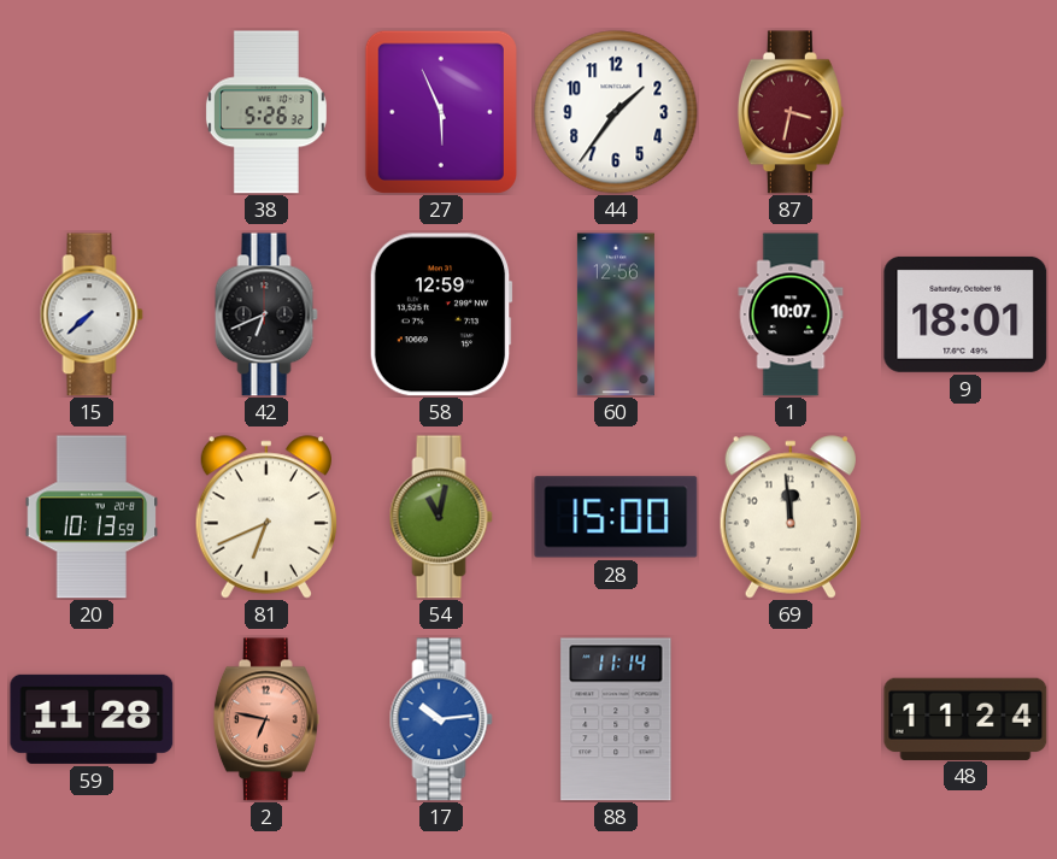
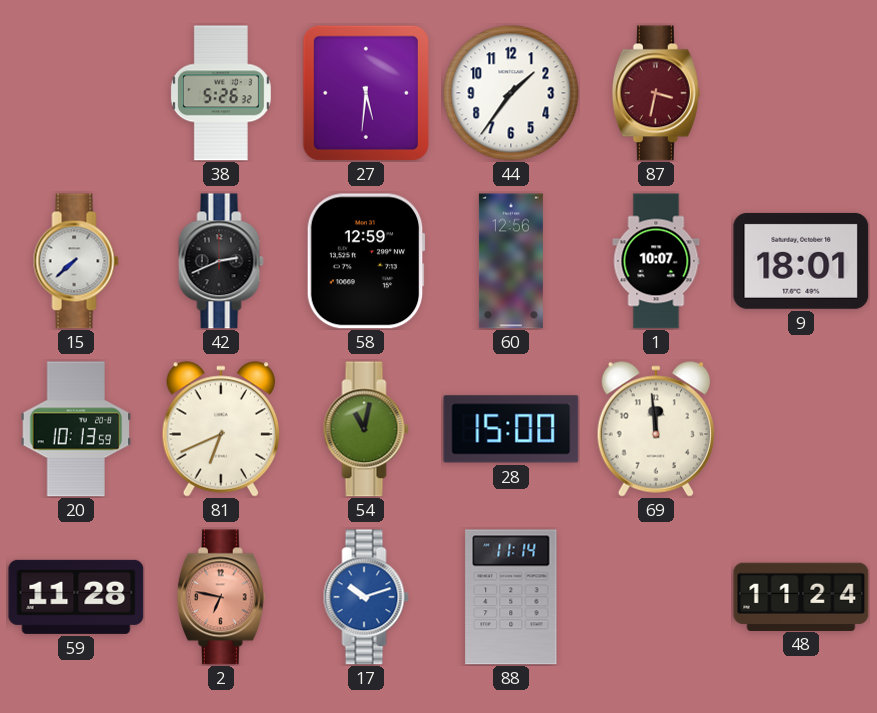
27: 5:56 -> 5:31 (366, 93)
42: 6:41 -> 2:41 (221, 261)
17: 10:14 -> 10:12 (366, 597)
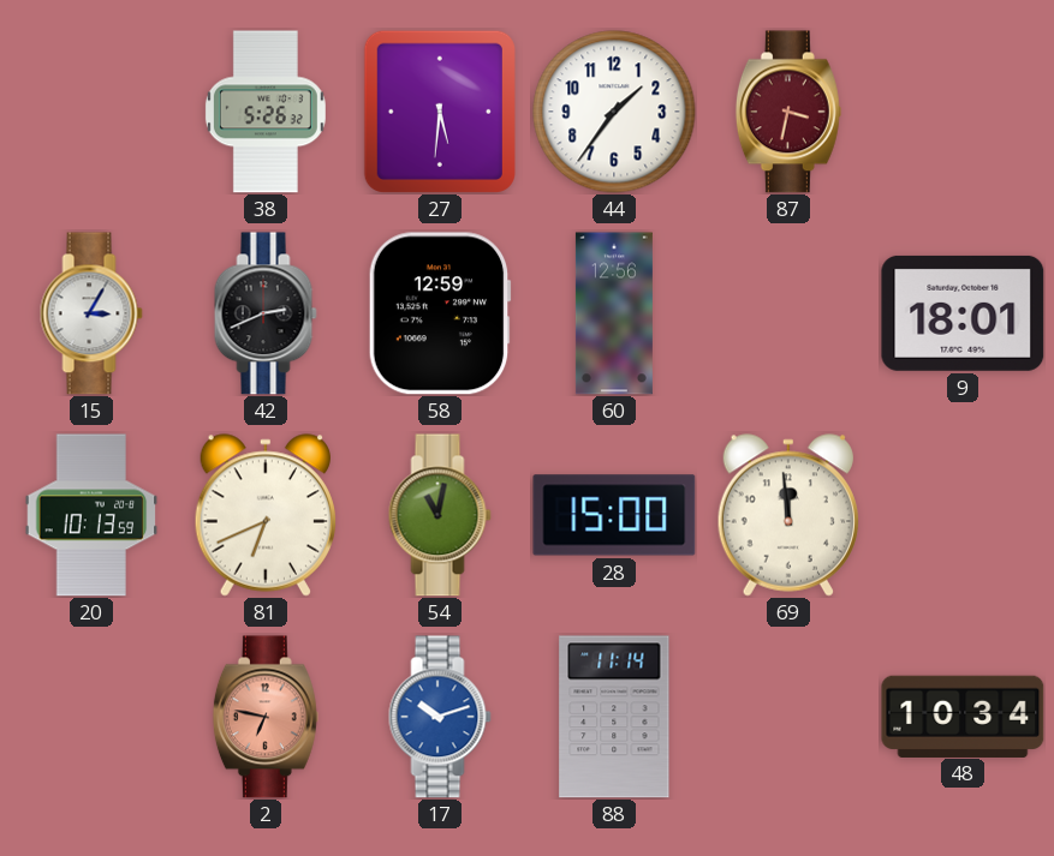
15: 7:38 -> 3:05 (91, 313)
1: 10:07 -> none (656, 261)
59: 11:28 -> none (76, 597)
48: 11:24 -> 10:34 (963, 716)
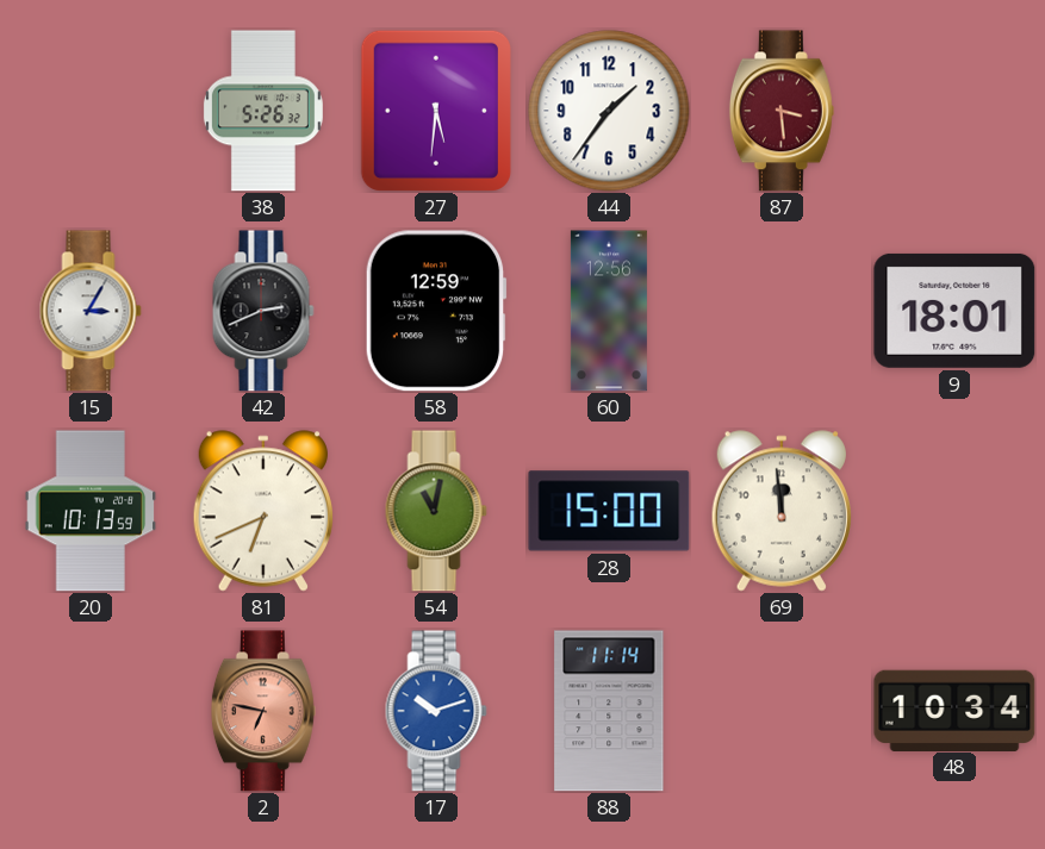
87: 3:32 -> 3:29 (782, 111)
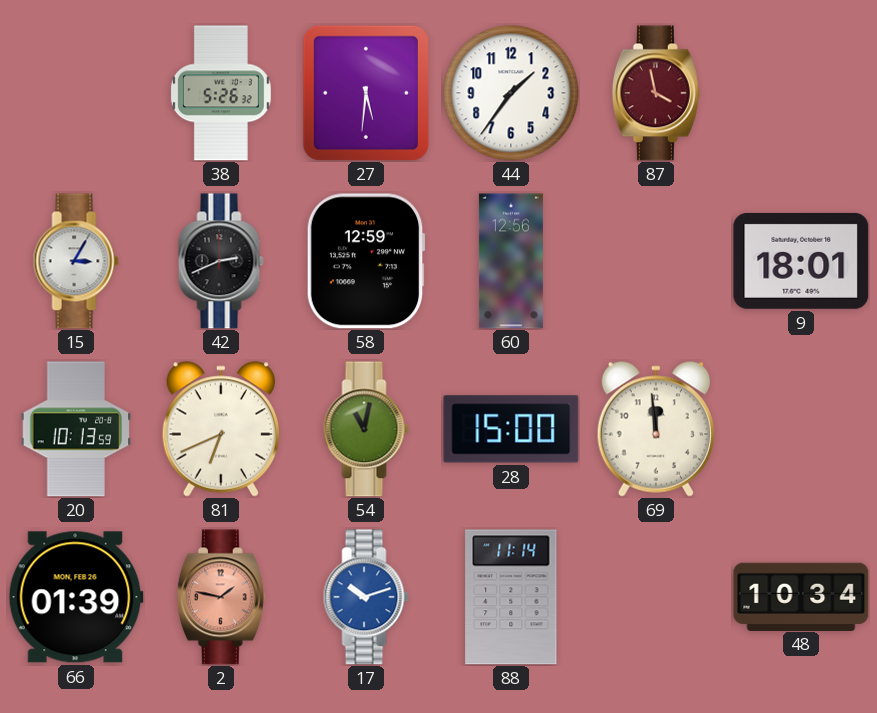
87: 3:29 -> 3:58 (656, 93)
66: none -> 01:39 (76, 597)
2: 6:47 -> 1:47 (221, 597)
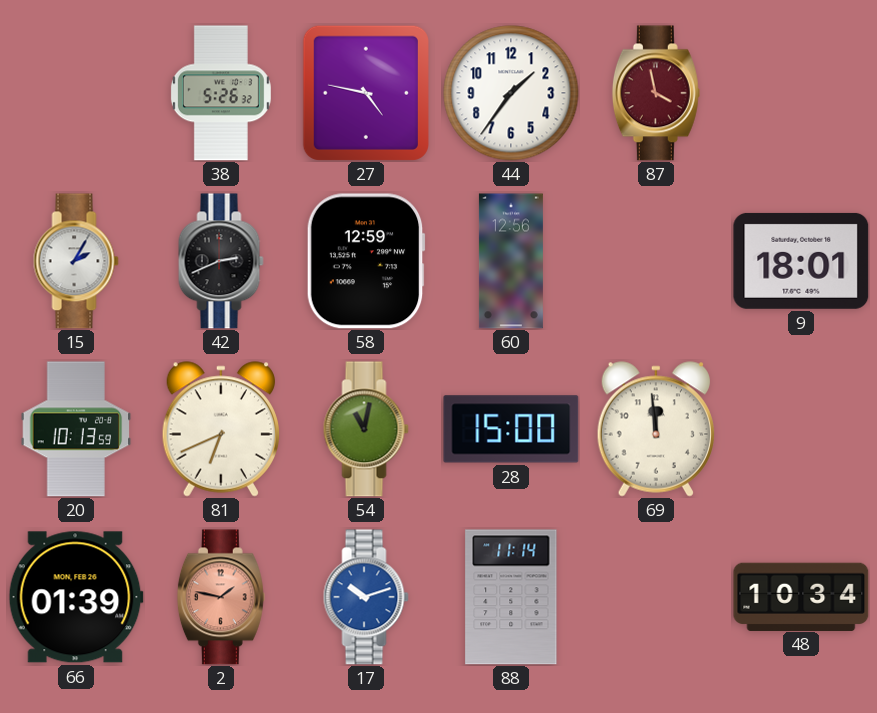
27: 5:31 -> 4:47 (366, 93)
15: 3:05 -> 2:05 (76, 261)
